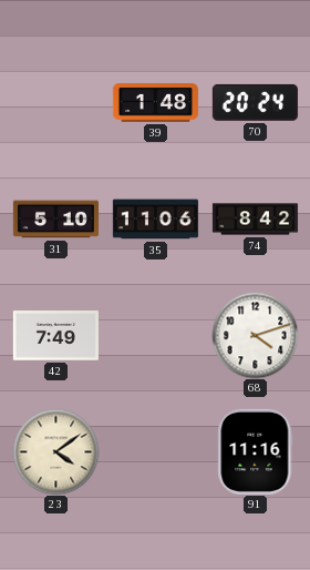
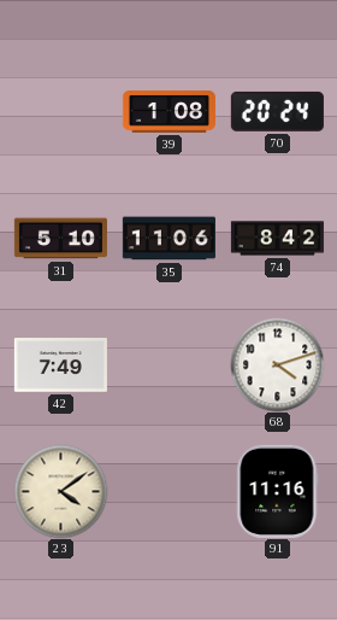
39: 1:48 -> 1:08 (168, 112)
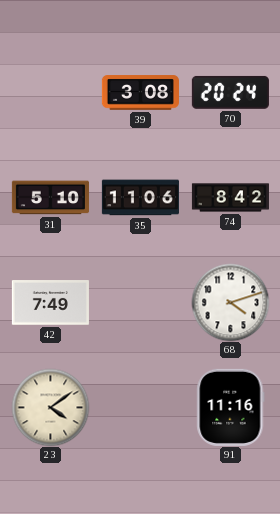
39: 1:08 -> 3:08 (140, 93)
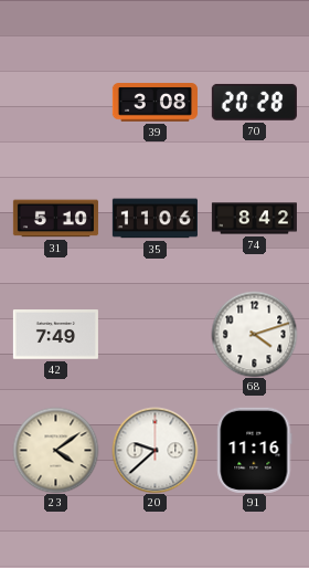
70: 20:24 -> 20:28 (254, 102)
20: none -> 9:38 (154, 450)
